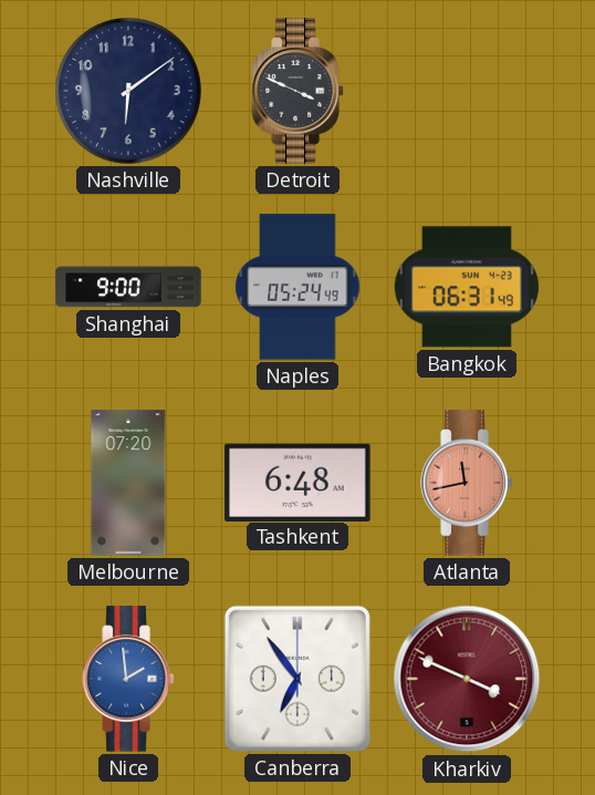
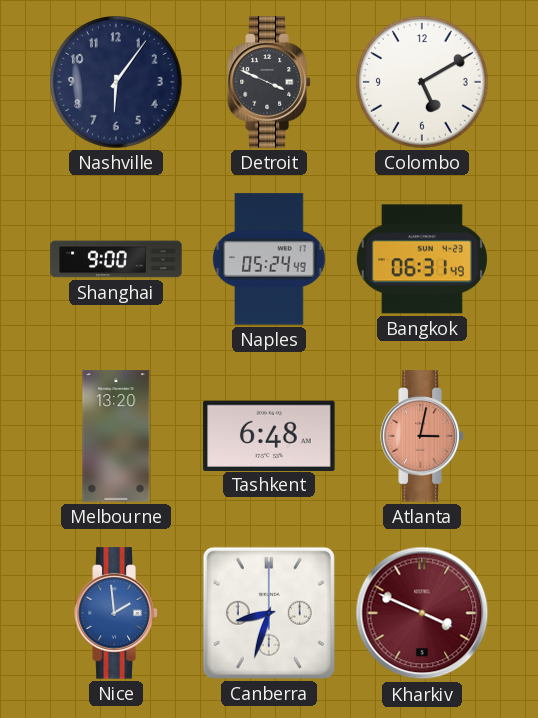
Nashville: 6:09 -> 6:06 (117, 83)
Colombo: none -> 5:10 (423, 83)
Melbourne: 07:20 -> 13:20 (116, 436)
Atlanta: 11:43 -> 3:02 (422, 436)
Canberra: 6:54 -> 8:33 (269, 613)
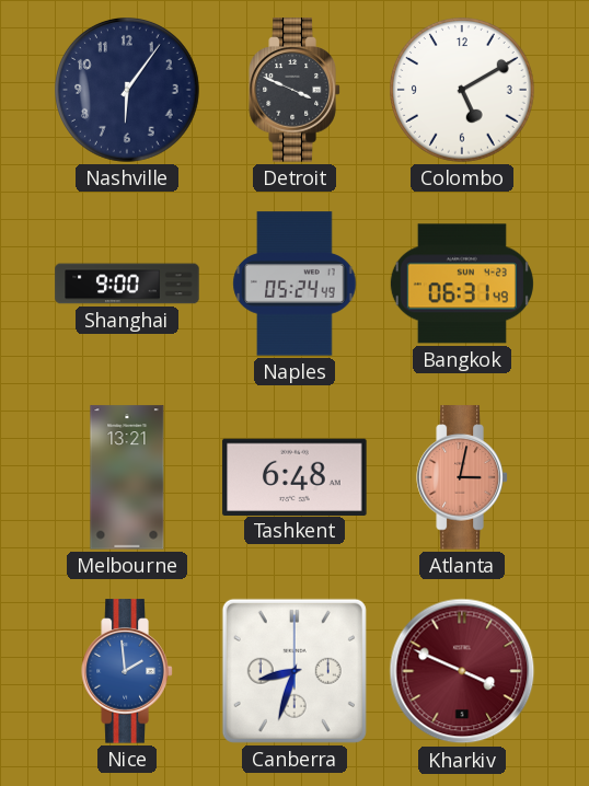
Melbourne: 13:20 -> 13:21 (127, 477)
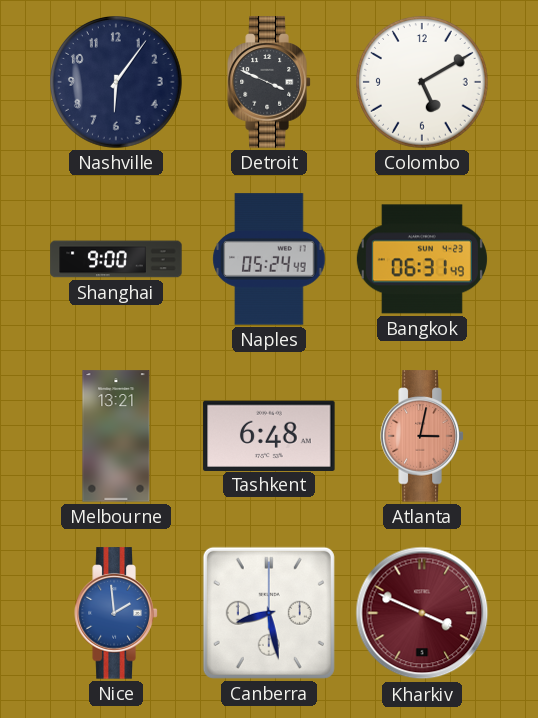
Canberra: 8:33 -> 8:28 (269, 613)
